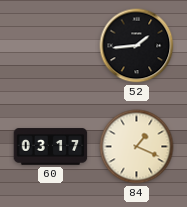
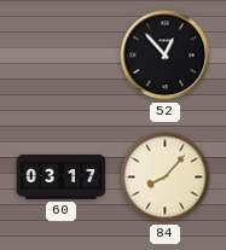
52: 1:44 -> 12:53 (166, 56)
84: 1:19 -> 8:07 (166, 178)
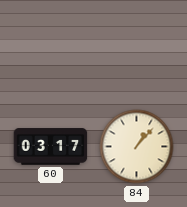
52: 12:53 -> none (166, 56)
84: 8:07 -> 1:07 (137, 147)
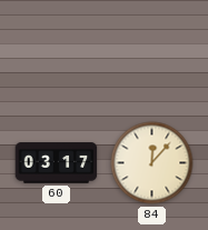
84: 1:07 -> 12:07 (152, 163)
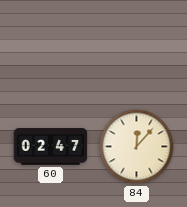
60: 03:17 -> 02:47 (51, 147)
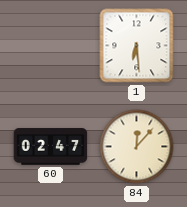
1: none -> 6:29 (137, 46)
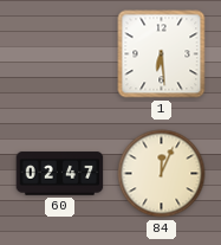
84: 12:07 -> 12:04 (162, 174)
